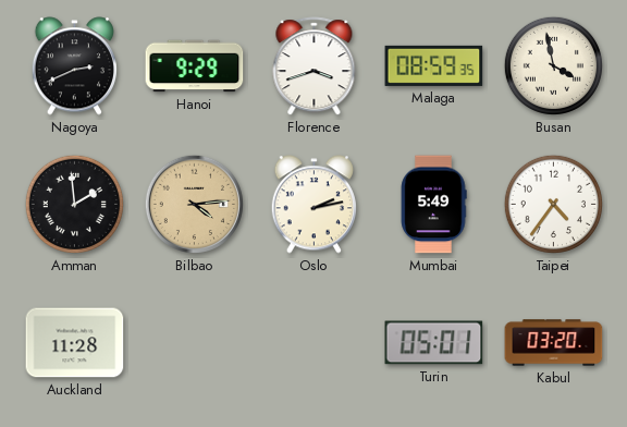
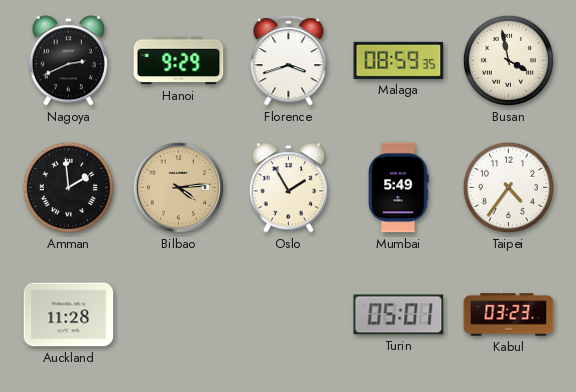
Oslo: 2:13 -> 1:55 (288, 188)
Kabul: 03:20 -> 03:23 (509, 315)
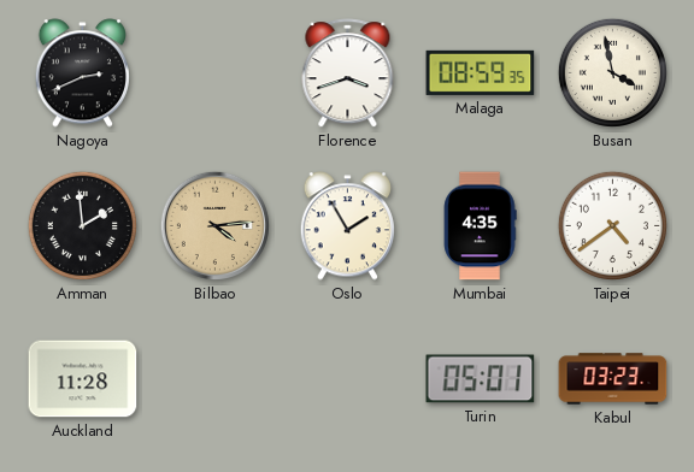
Hanoi: 9:29 -> none (179, 61)
Mumbai: 5:49 -> 4:35 (480, 226)
Taipei: 4:36 -> 4:39 (612, 225)
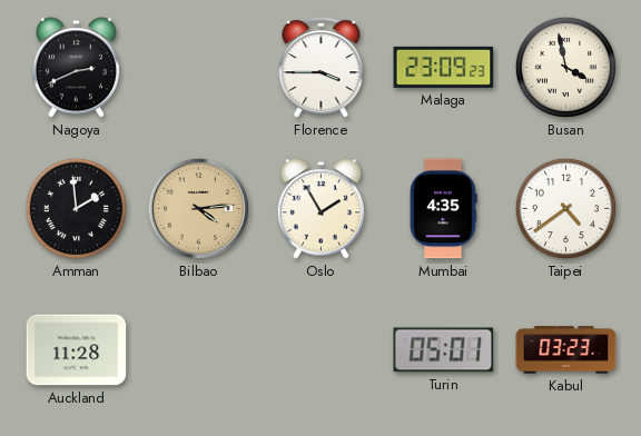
Florence: 3:42 -> 3:45 (322, 68)
Malaga: 08:59 -> 23:09 (444, 67)
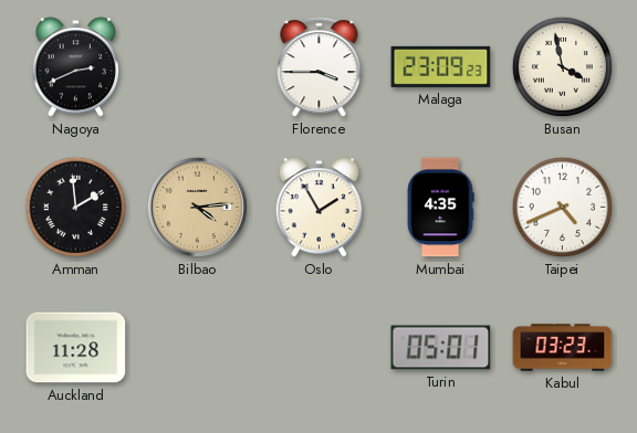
Taipei: 4:39 -> 4:41 (562, 207)
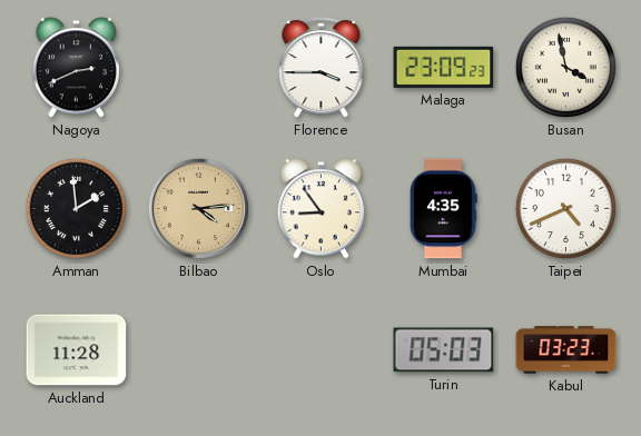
Oslo: 1:55 -> 8:54 (320, 209)
Turin: 05:01 -> 05:03 (444, 350)
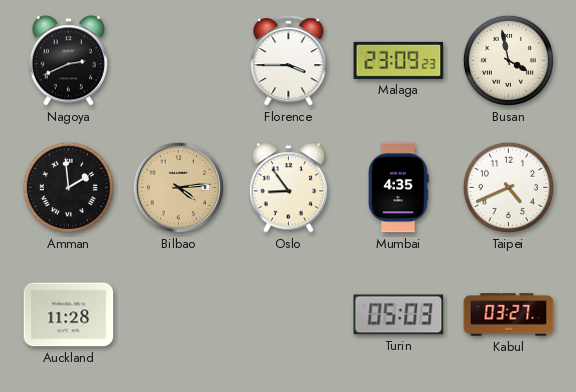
Kabul: 03:23 -> 03:27 (509, 315)
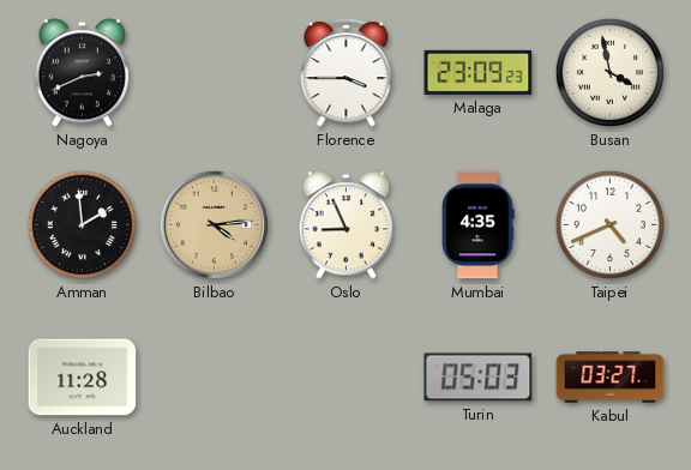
Oslo: 8:54 -> 8:56 (345, 225)
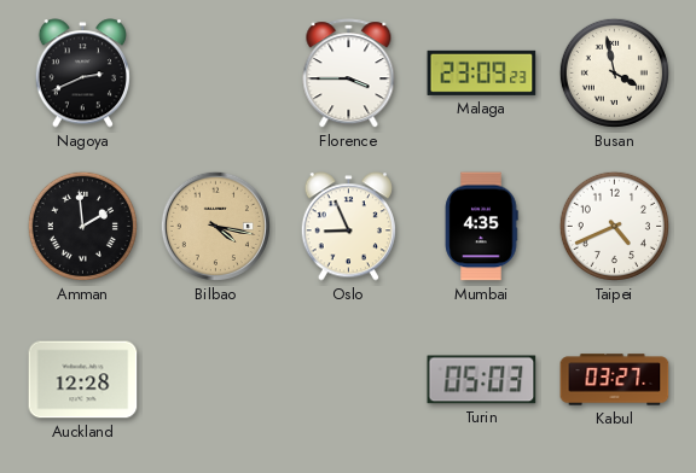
Bilbao: 4:14 -> 4:17 (215, 226)
Auckland: 11:28 -> 12:28 (83, 380)
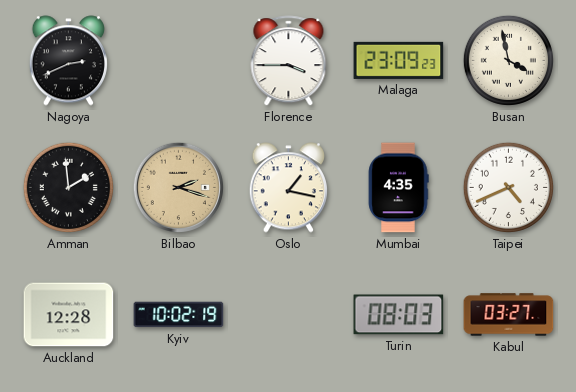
Bilbao: 4:17 -> 2:18 (178, 187)
Oslo: 8:56 -> 1:17 (288, 188)
Kyiv: none -> 10:02 (179, 315)
Turin: 05:03 -> 08:03 (399, 315)
